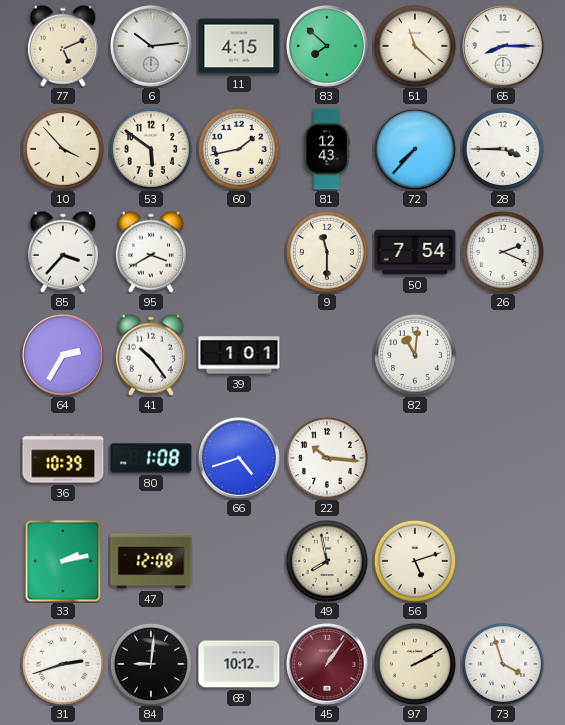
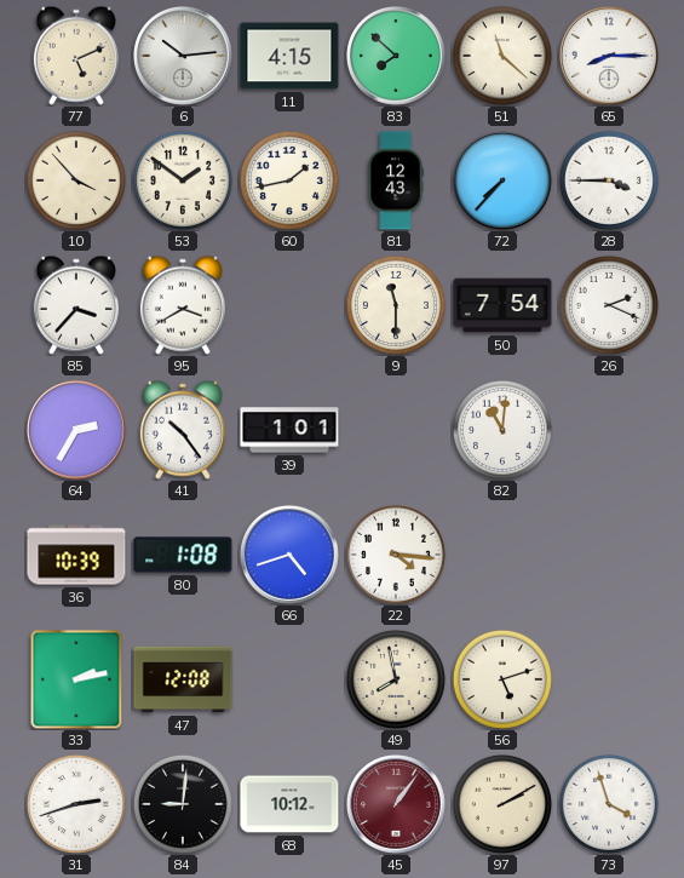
53: 5:51 -> 1:51 (183, 180)
22: 10:16 -> 4:16 (396, 555)
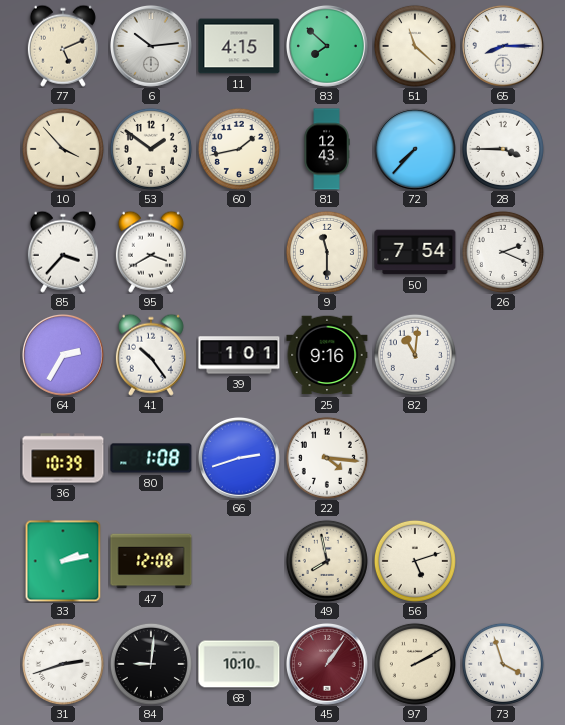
25: none -> 9:16 (327, 355)
66: 4:42 -> 2:42 (239, 458)
68: 10:12 -> 10:10 (239, 664)
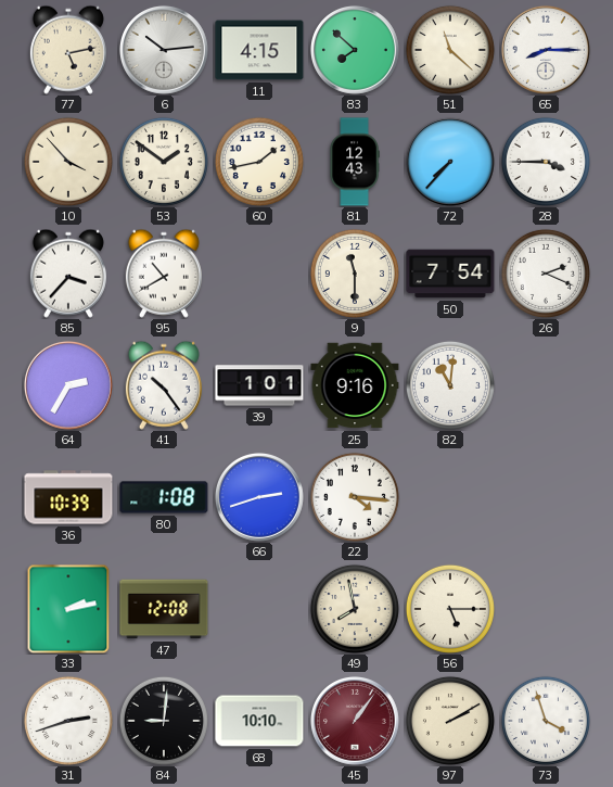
77: 5:11 -> 5:13 (68, 50)
95: 3:40 -> 10:40 (164, 274)
56: 5:12 -> 5:15 (450, 609)
